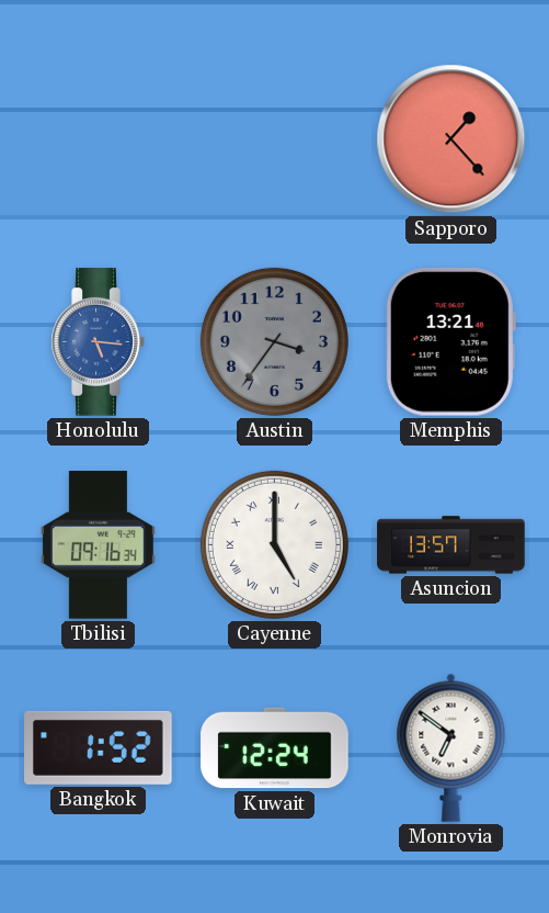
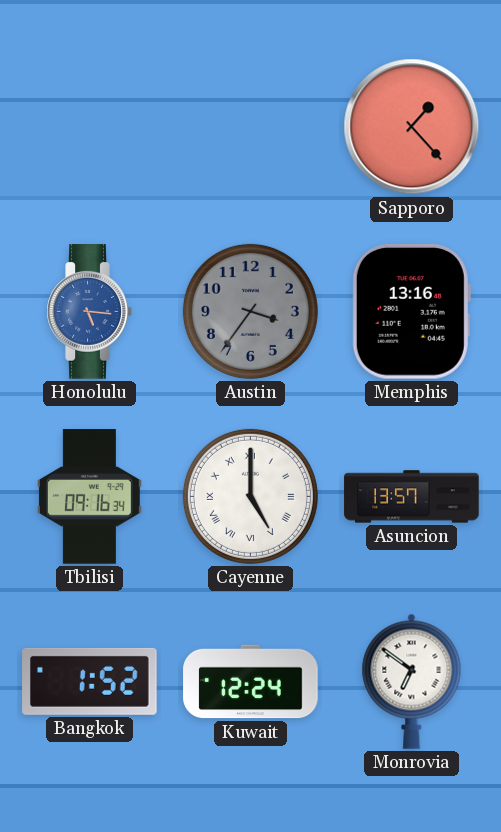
Memphis: 13:21 -> 13:16 (411, 311)
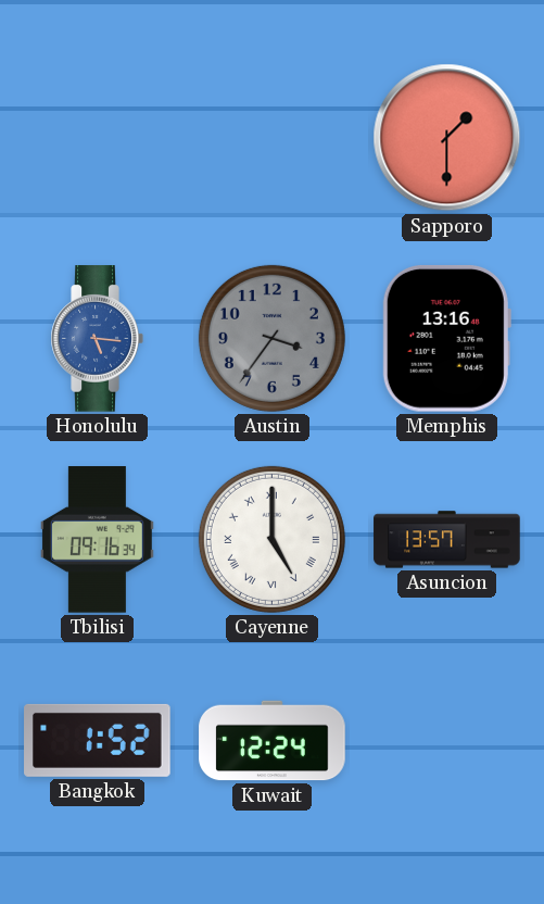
Sapporo: 1:23 -> 1:30 (447, 138)
Monrovia: 6:51 -> none (412, 681)
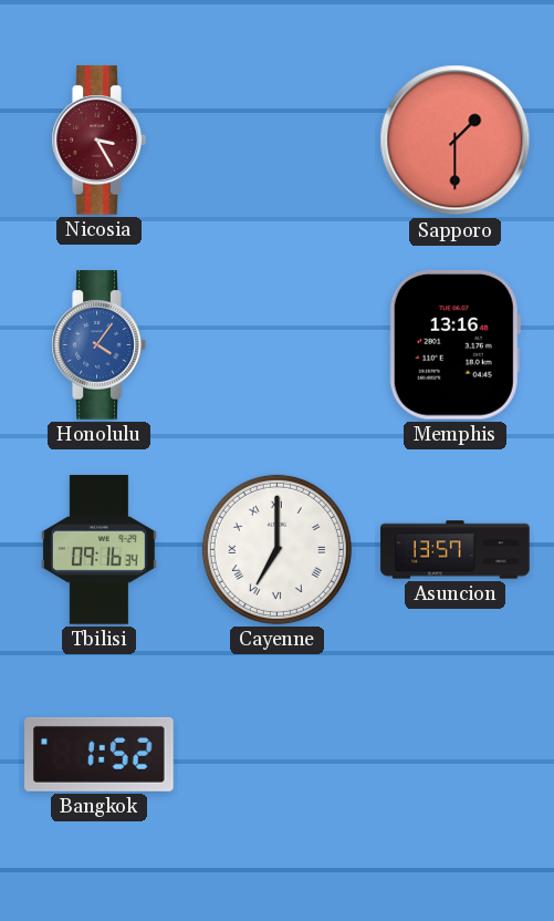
Nicosia: none -> 3:25 (98, 141)
Honolulu: 5:16 -> 4:06 (98, 345)
Austin: 3:36 -> none (271, 338)
Cayenne: 5:00 -> 7:00 (276, 549)
Kuwait: 12:24 -> none (273, 741)
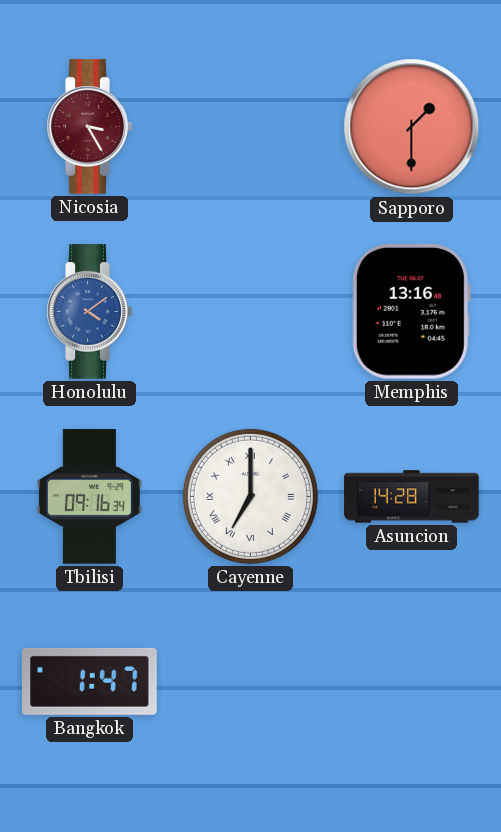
Honolulu: 4:06 -> 4:09 (89, 312)
Asuncion: 13:57 -> 14:28 (412, 497)
Bangkok: 1:52 -> 1:47 (90, 681)
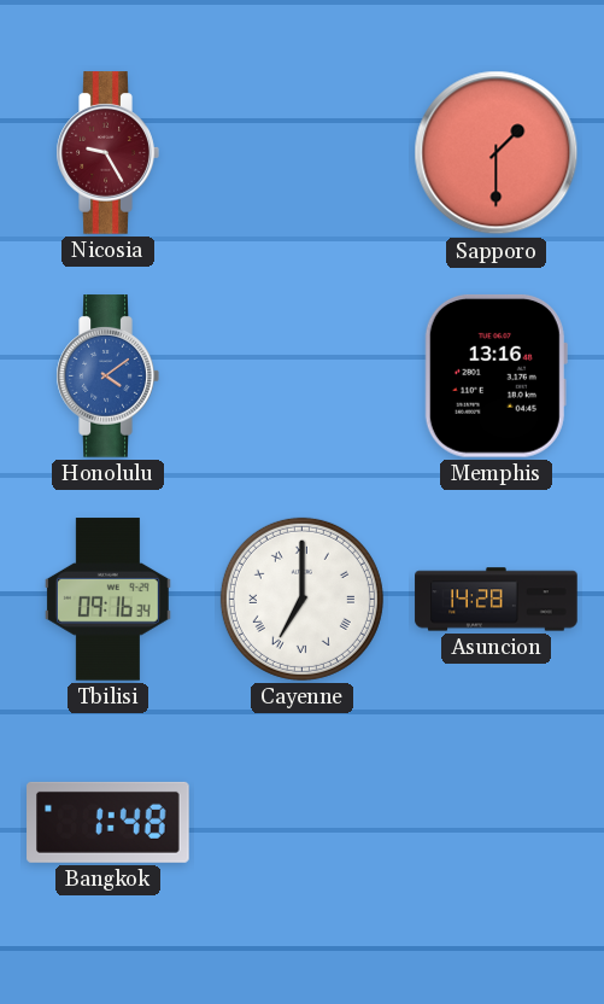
Nicosia: 3:25 -> 9:25 (107, 153)
Bangkok: 1:47 -> 1:48 (109, 822)
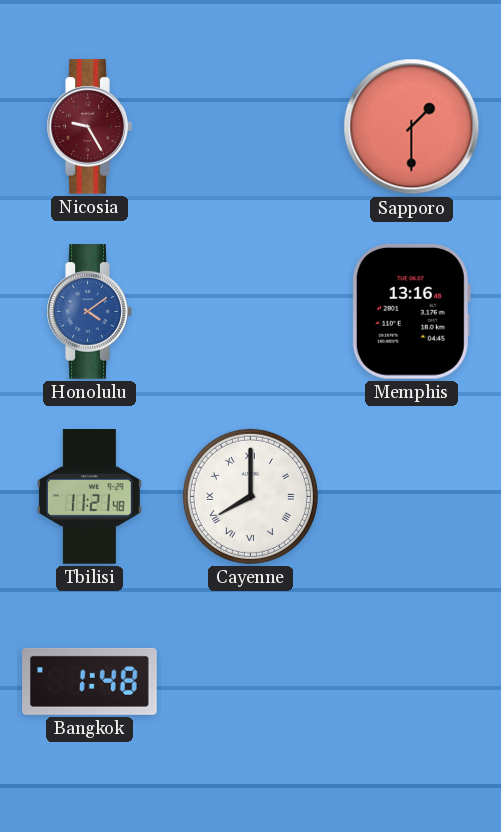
Tbilisi: 09:16 -> 11:21 (89, 497)
Cayenne: 7:00 -> 8:00 (250, 496)
Asuncion: 14:28 -> none (497, 600)
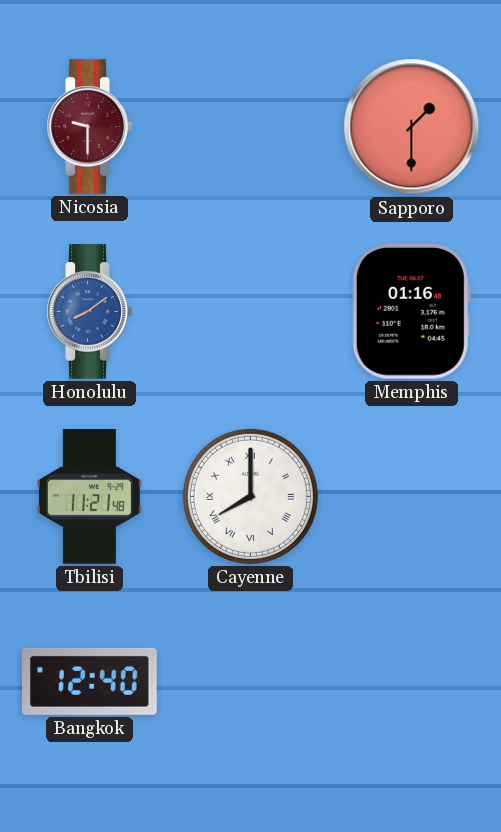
Nicosia: 9:25 -> 9:30 (89, 127)
Honolulu: 4:09 -> 8:09 (89, 312)
Memphis: 13:16 -> 01:16 (411, 311)
Bangkok: 1:48 -> 12:40 (90, 681)
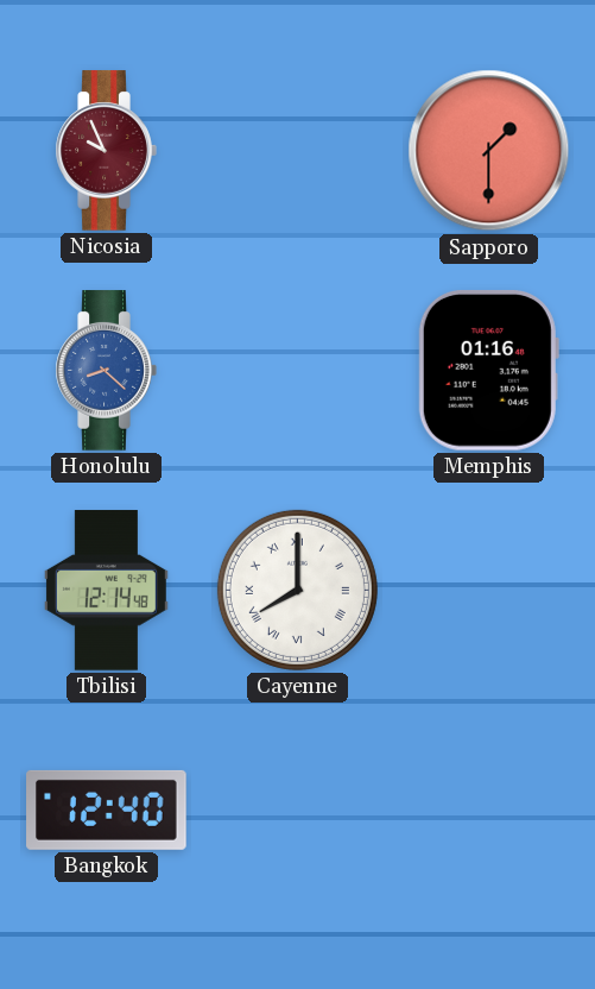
Nicosia: 9:30 -> 9:56 (106, 151)
Honolulu: 8:09 -> 8:22 (106, 371)
Tbilisi: 11:21 -> 12:14 (106, 591)
